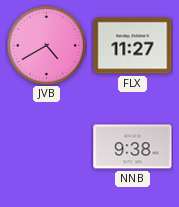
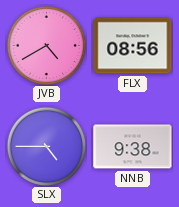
FLX: 11:27 -> 08:56 (133, 46)
SLX: none -> 4:45 (46, 146)
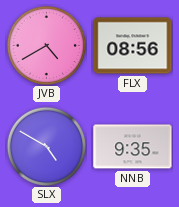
SLX: 4:45 -> 4:50 (46, 146)
NNB: 9:38 -> 9:35 (133, 147)
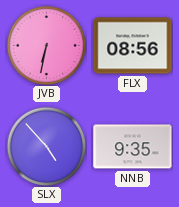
JVB: 4:40 -> 6:32 (46, 45)
SLX: 4:50 -> 4:53 (46, 146)
